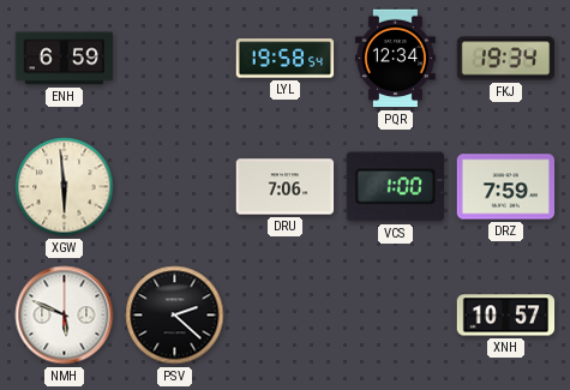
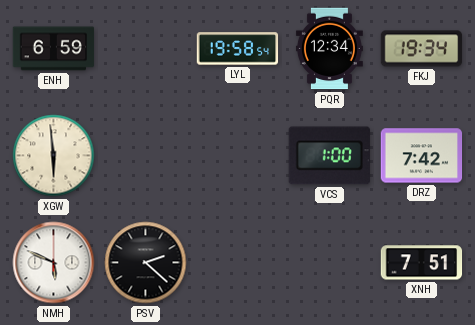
DRU: 7:06 -> none (286, 187)
DRZ: 7:59 -> 7:42 (422, 156)
XNH: 10:57 -> 7:51 (422, 263)
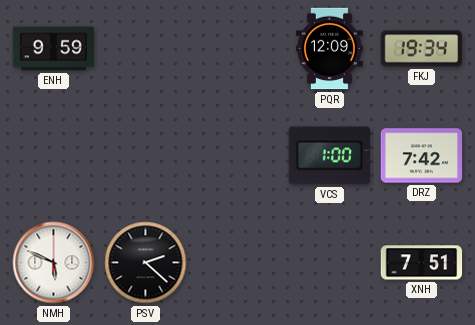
ENH: 6:59 -> 9:59 (54, 49)
LYL: 19:58 -> none (238, 49)
PQR: 12:34 -> 12:09 (329, 49)
XGW: 5:59 -> none (54, 156)
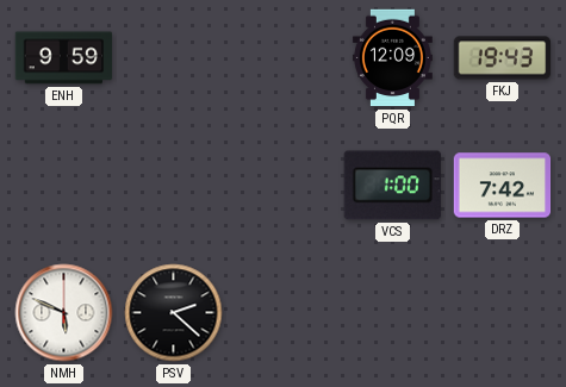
FKJ: 19:34 -> 19:43 (503, 58)
XNH: 7:51 -> none (422, 263)
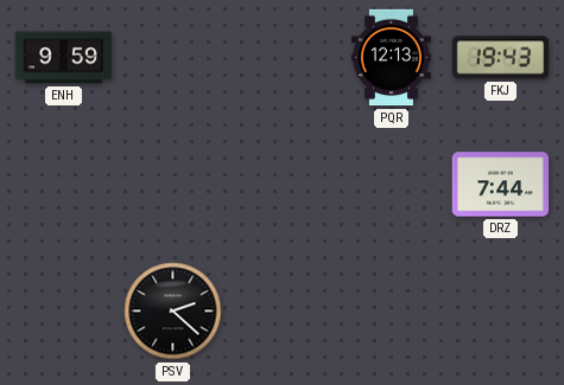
PQR: 12:09 -> 12:13 (391, 58)
VCS: 1:00 -> none (392, 186)
DRZ: 7:42 -> 7:44 (501, 185)
NMH: 5:49 -> none (64, 313)
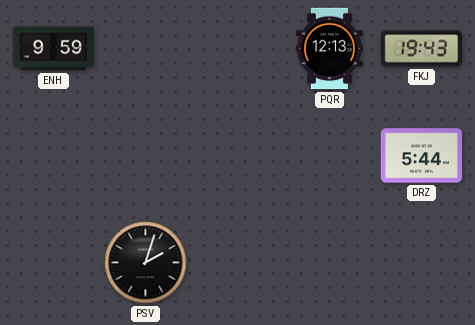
DRZ: 7:44 -> 5:44 (422, 156)
PSV: 2:22 -> 2:03 (146, 263)
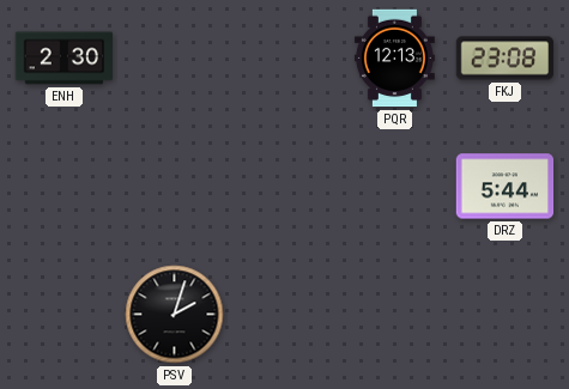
ENH: 9:59 -> 2:30 (65, 59)
FKJ: 19:43 -> 23:08 (506, 59)
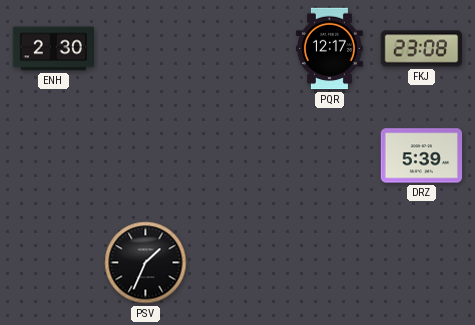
PQR: 12:13 -> 12:17 (329, 49)
DRZ: 5:44 -> 5:39 (422, 156)
PSV: 2:03 -> 1:34 (146, 263)
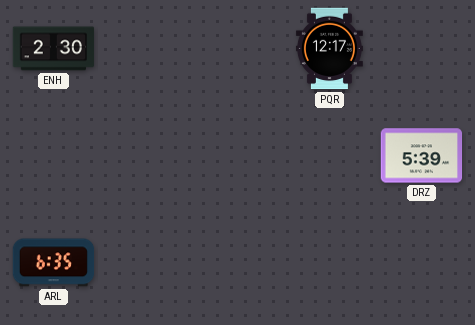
FKJ: 23:08 -> none (422, 49)
ARL: none -> 6:35 (54, 263)
PSV: 1:34 -> none (146, 263)
